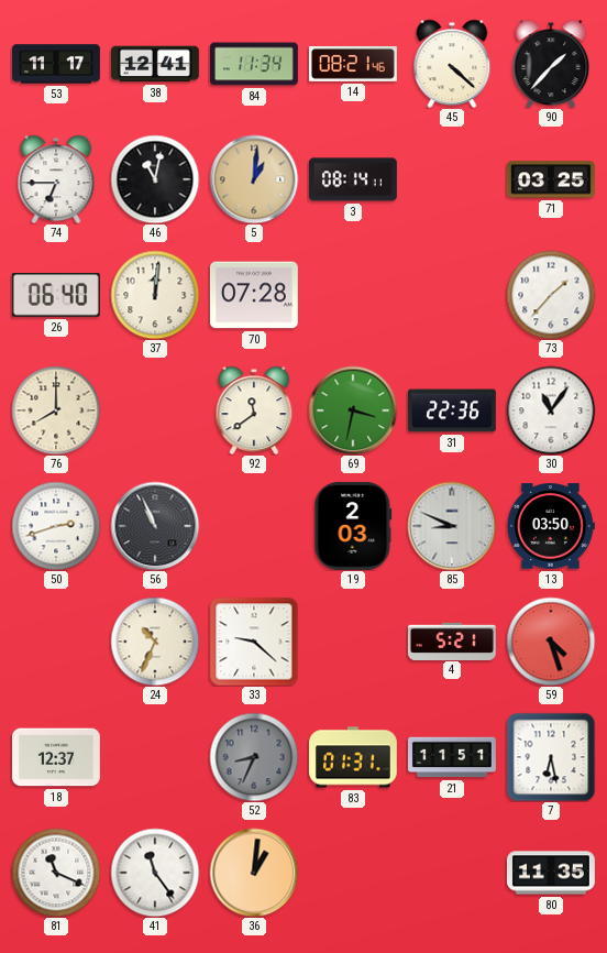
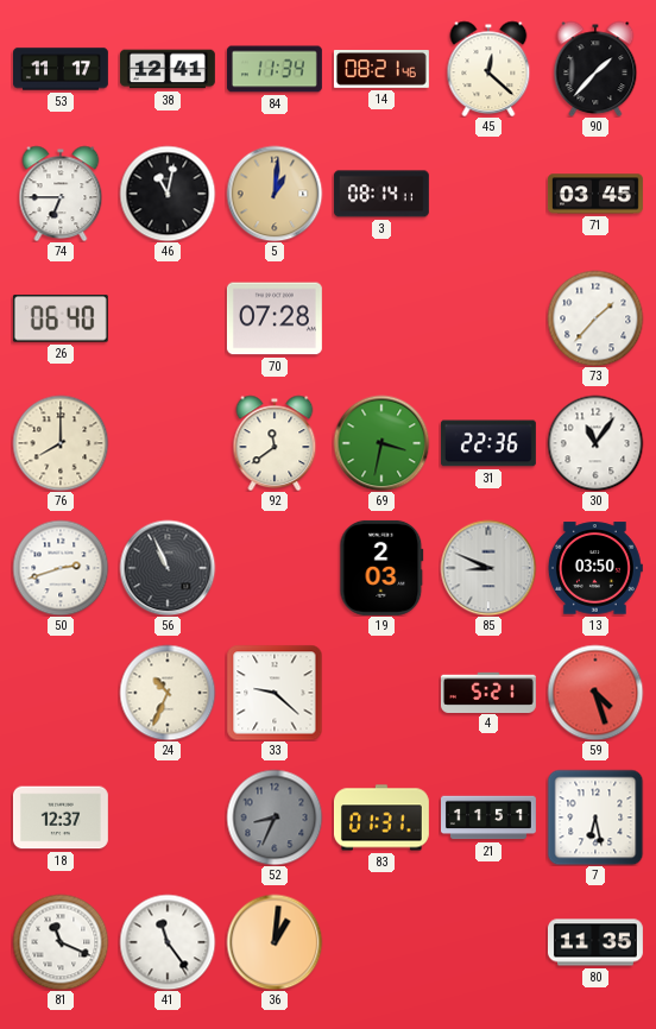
45: 4:22 -> 12:22 (488, 69)
71: 03:25 -> 03:45 (595, 194)
37: 12:01 -> none (155, 295)
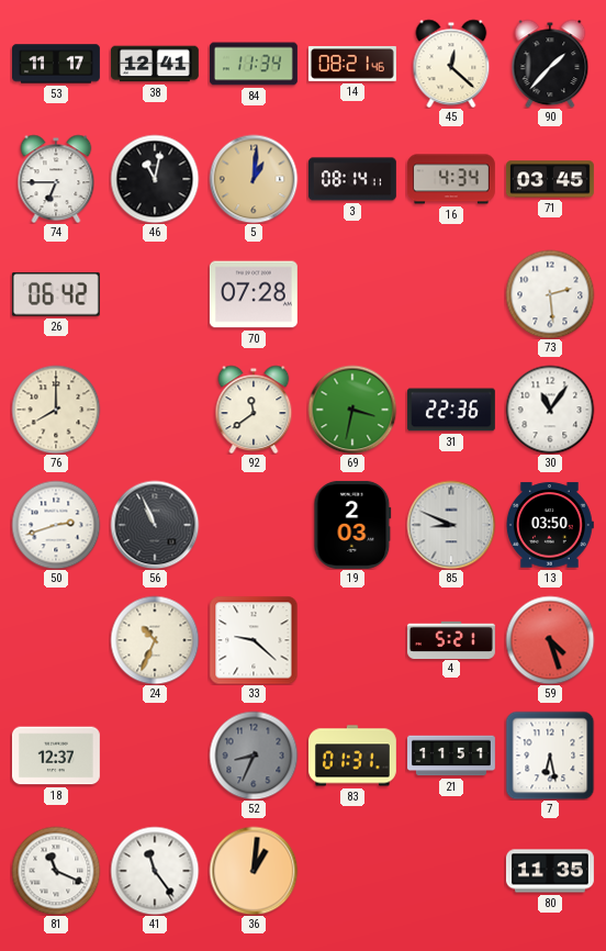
16: none -> 4:34 (451, 179)
26: 06:40 -> 06:42 (56, 294)
73: 1:37 -> 2:29 (550, 294)
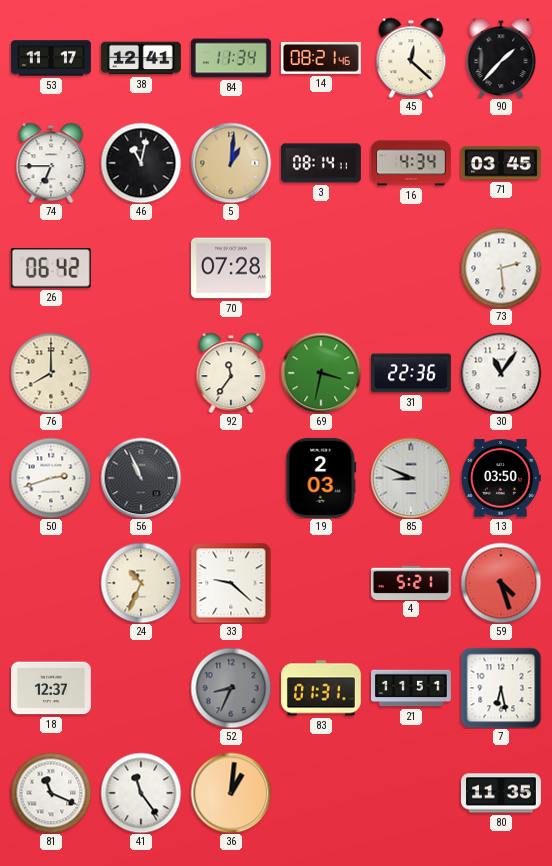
92: 11:39 -> 11:36 (231, 373)
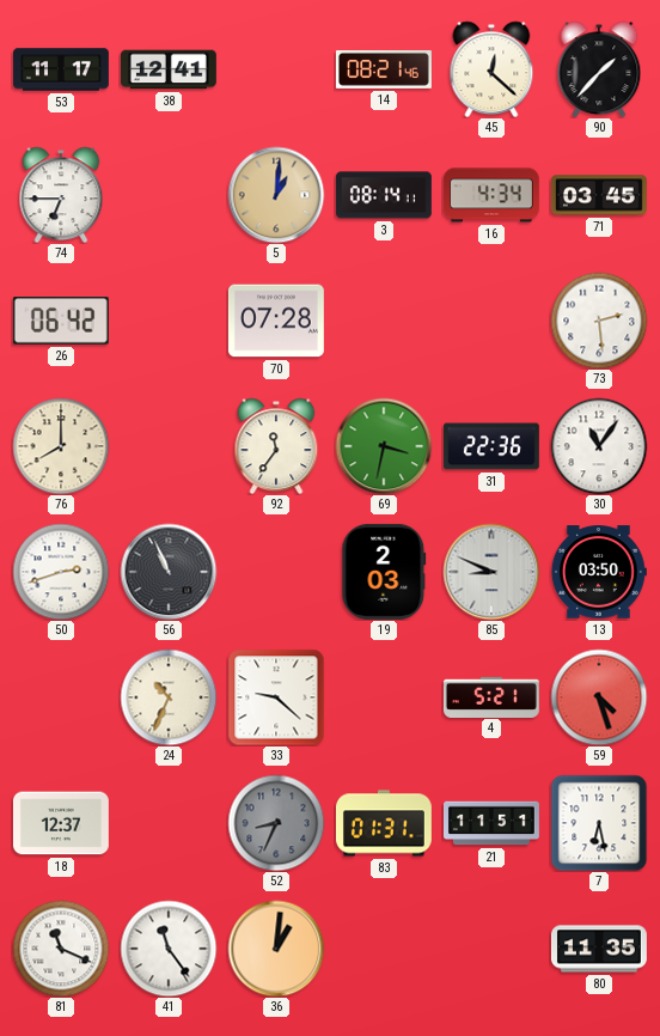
84: 11:34 -> none (231, 58)
46: 11:02 -> none (141, 163)
